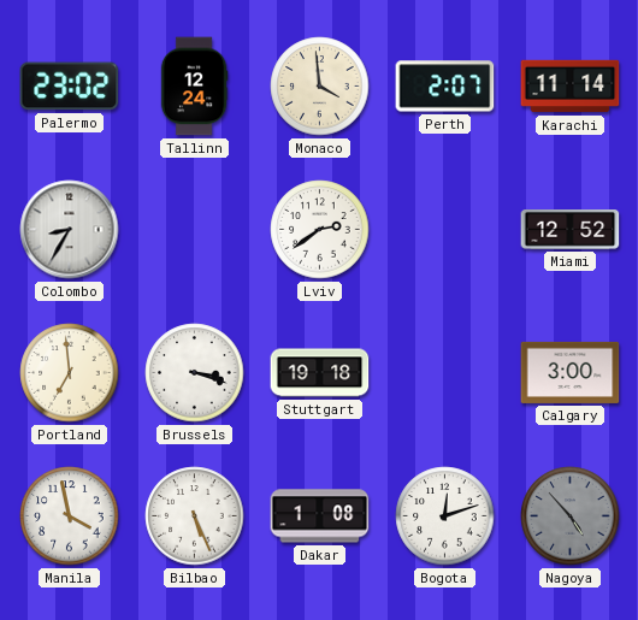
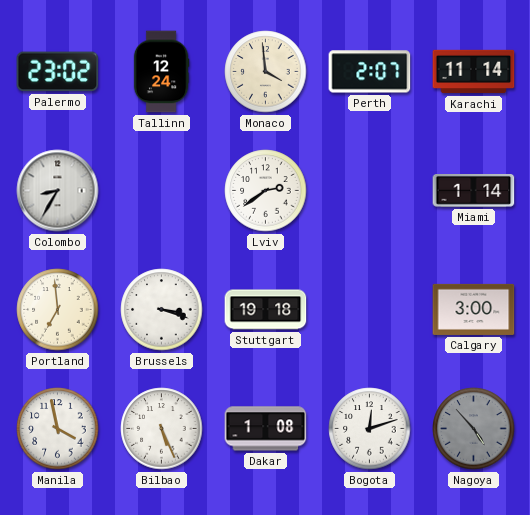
Miami: 12:52 -> 1:14 (474, 191)
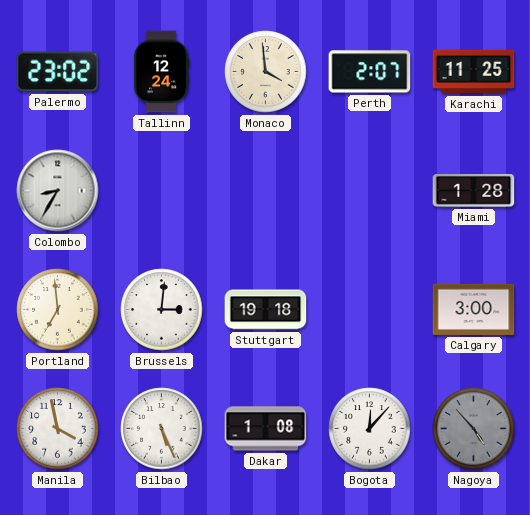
Karachi: 11:14 -> 11:25 (474, 72)
Lviv: 2:39 -> none (266, 191)
Miami: 1:14 -> 1:28 (474, 191)
Brussels: 3:18 -> 3:01 (162, 310)
Bogota: 12:12 -> 12:07 (370, 429)
